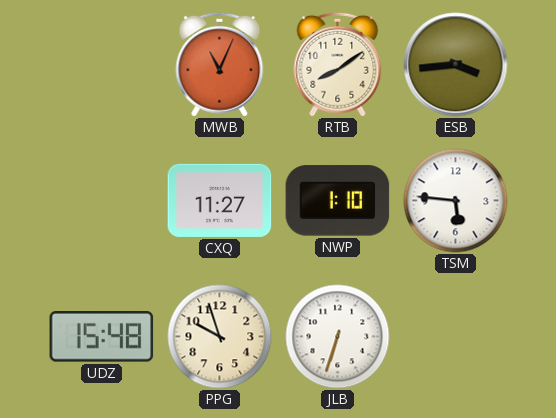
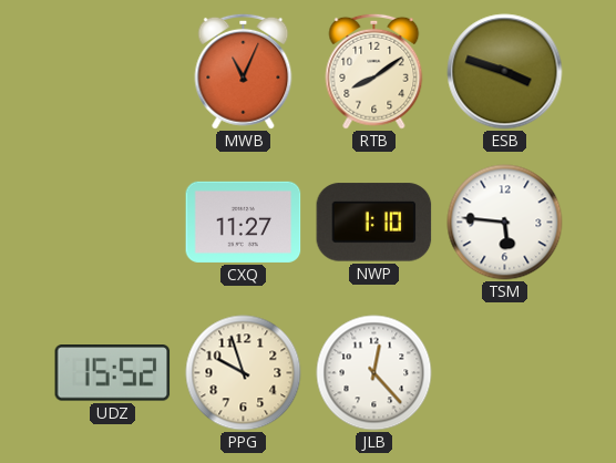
ESB: 3:44 -> 3:48 (505, 72)
UDZ: 15:48 -> 15:52 (113, 373)
JLB: 6:33 -> 12:23 (374, 373)
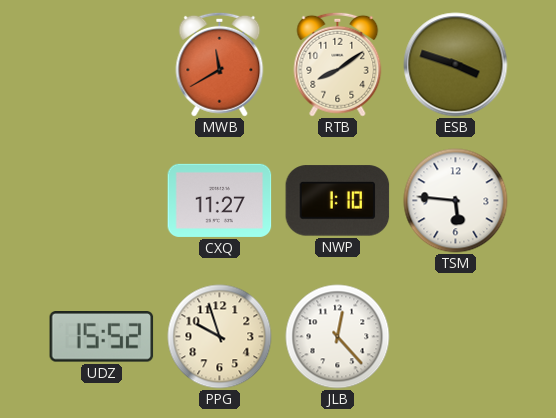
MWB: 11:04 -> 11:40 (220, 64)
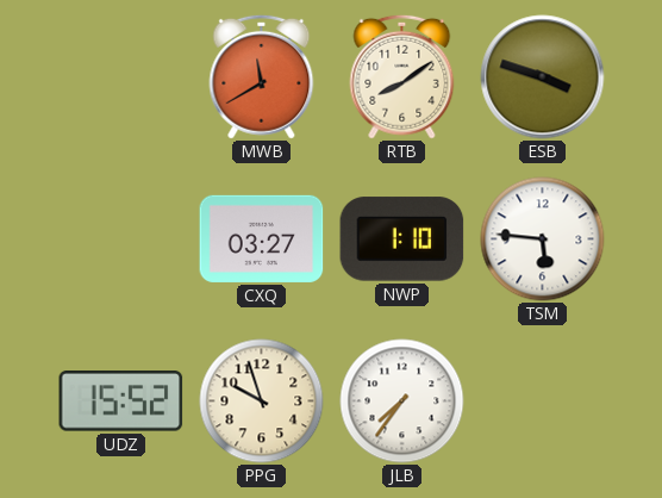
CXQ: 11:27 -> 03:27 (262, 238)
JLB: 12:23 -> 7:36 (402, 401)
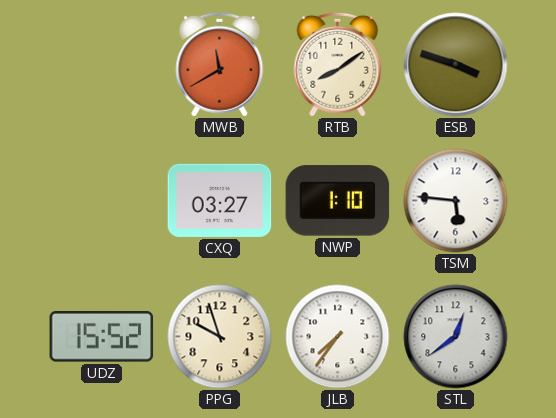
STL: none -> 12:39 (456, 337)
